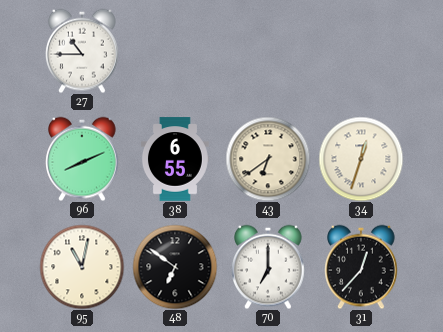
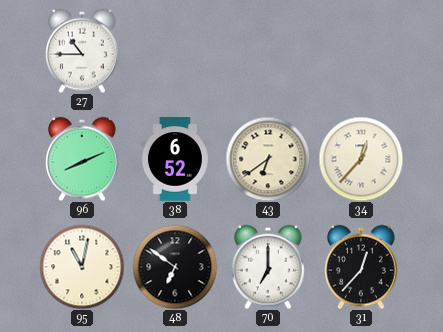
38: 6:55 -> 6:52 (175, 159)
34: 12:33 -> 12:37 (361, 159)
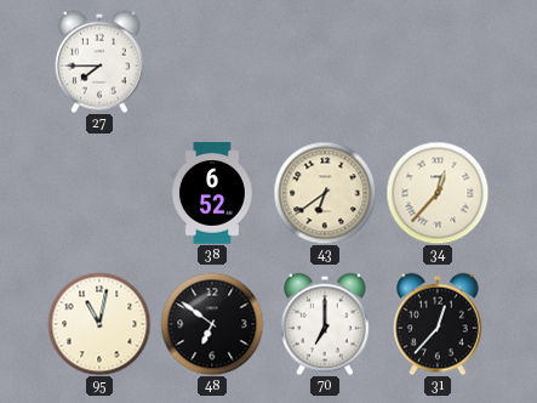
27: 10:45 -> 7:45 (99, 62)
96: 8:11 -> none (82, 159)
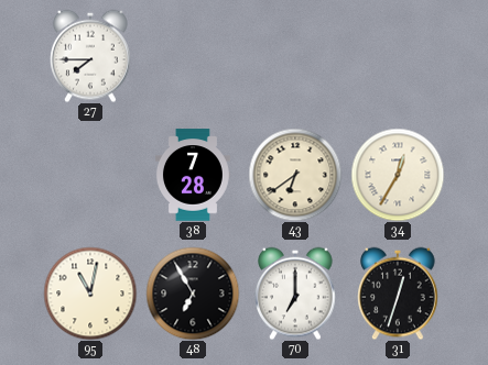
38: 6:52 -> 7:28 (193, 175)
34: 12:37 -> 12:35 (398, 175)
48: 6:51 -> 6:55 (193, 294)
31: 12:37 -> 12:33 (398, 294)
